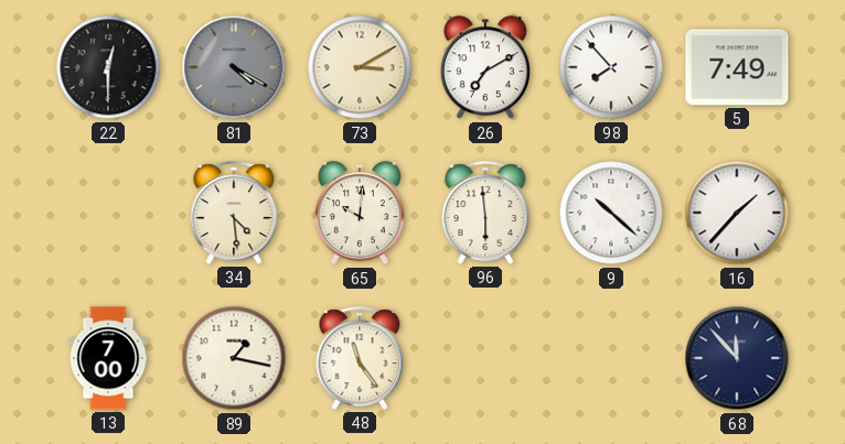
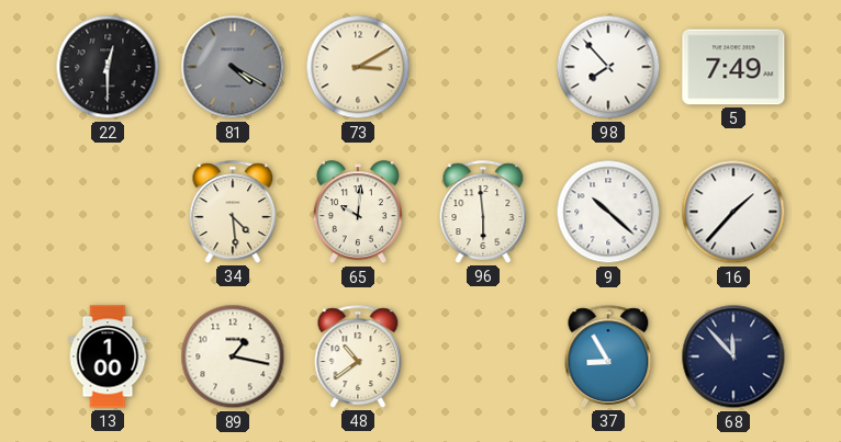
26: 7:10 -> none (485, 68)
13: 7:00 -> 1:00 (108, 356)
48: 11:24 -> 10:39 (358, 356)
37: none -> 8:55 (608, 356)
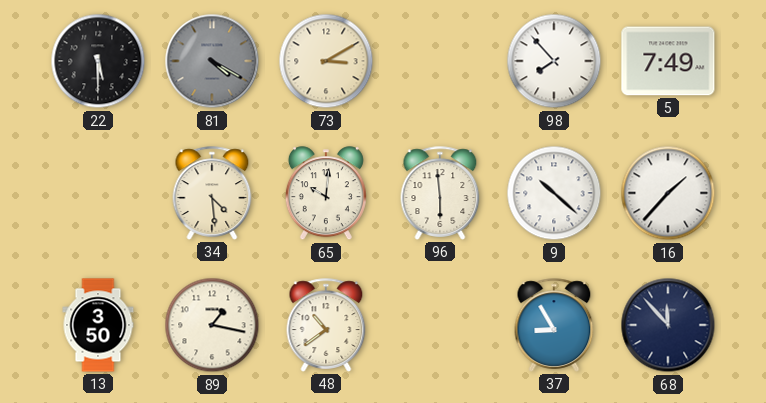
22: 12:30 -> 5:30 (98, 61)
13: 1:00 -> 3:50 (98, 325)
